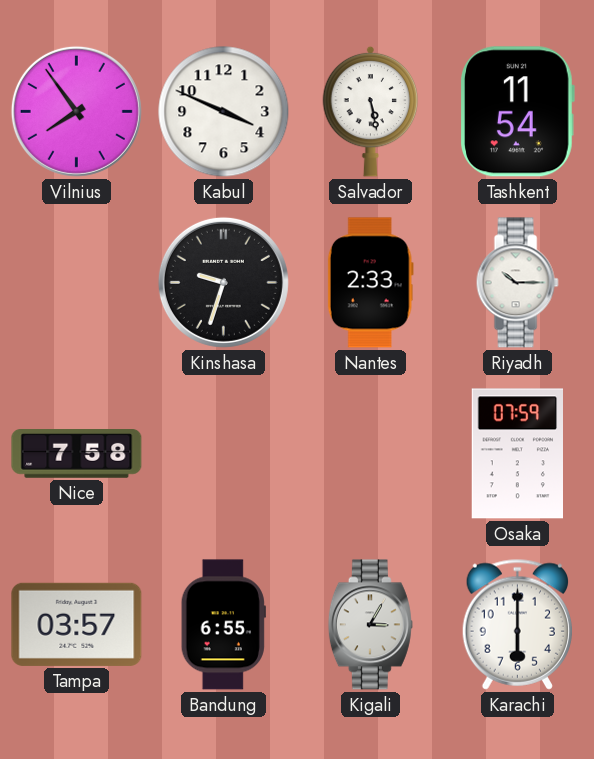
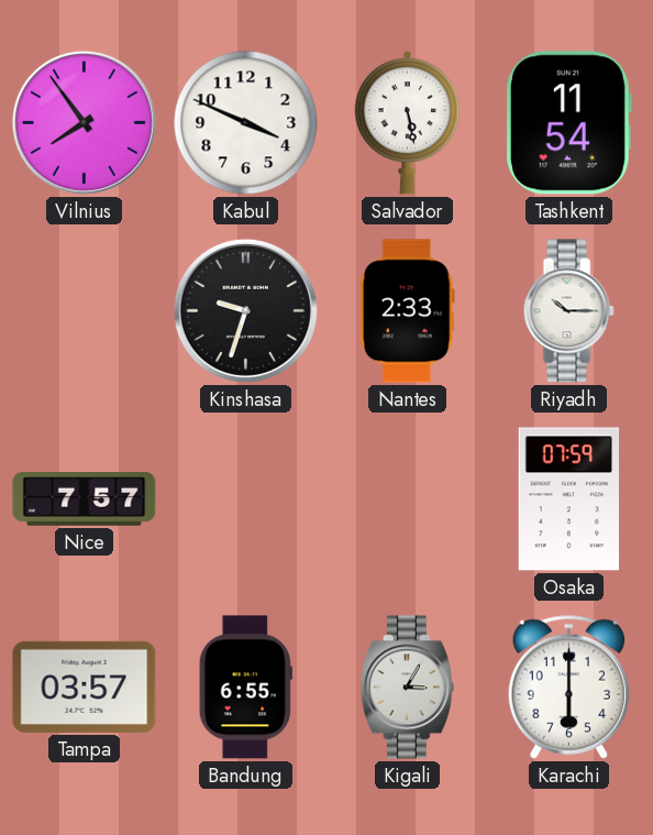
Nice: 7:58 -> 7:57 (85, 499)
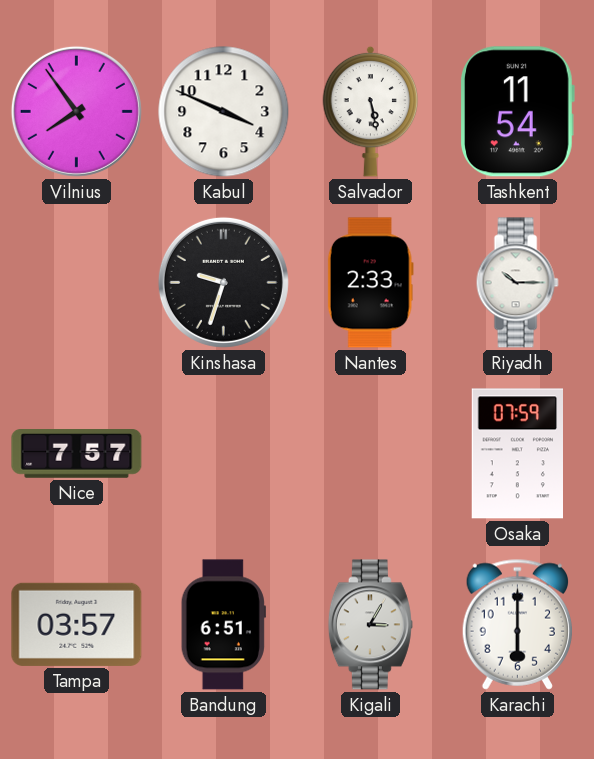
Bandung: 6:55 -> 6:51 (223, 625)
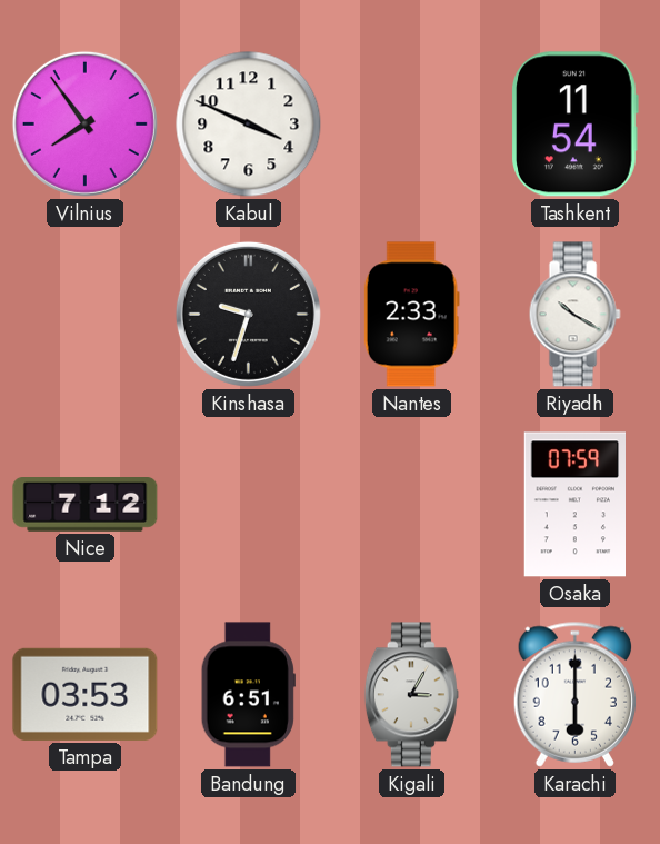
Salvador: 5:28 -> none (371, 111)
Riyadh: 10:15 -> 10:20 (574, 315)
Nice: 7:57 -> 7:12 (86, 505)
Tampa: 03:57 -> 03:53 (86, 694)
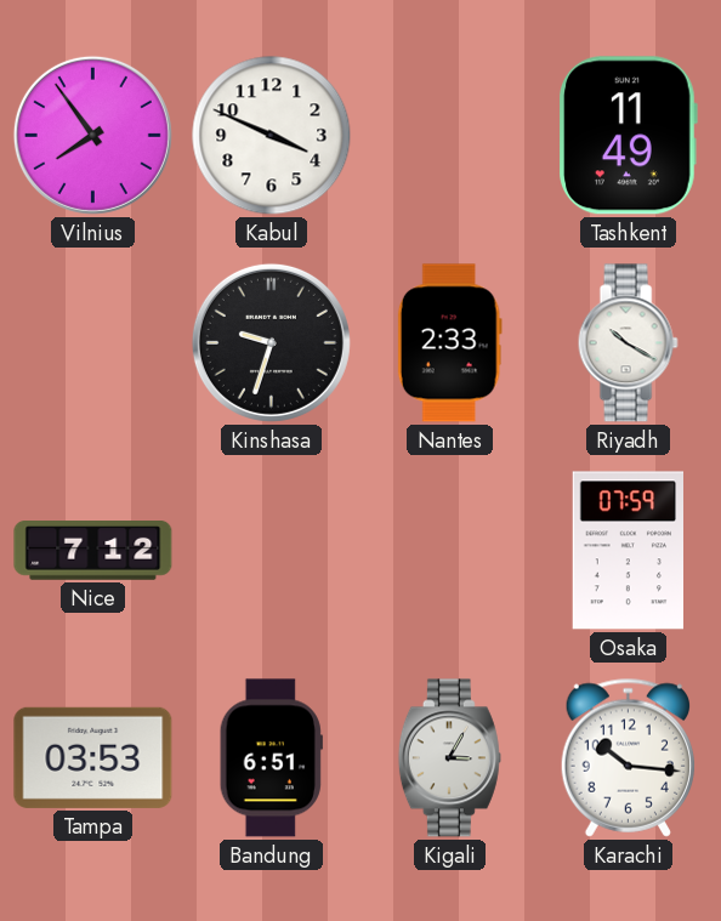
Tashkent: 11:54 -> 11:49 (628, 136)
Karachi: 6:00 -> 10:16 (628, 757)
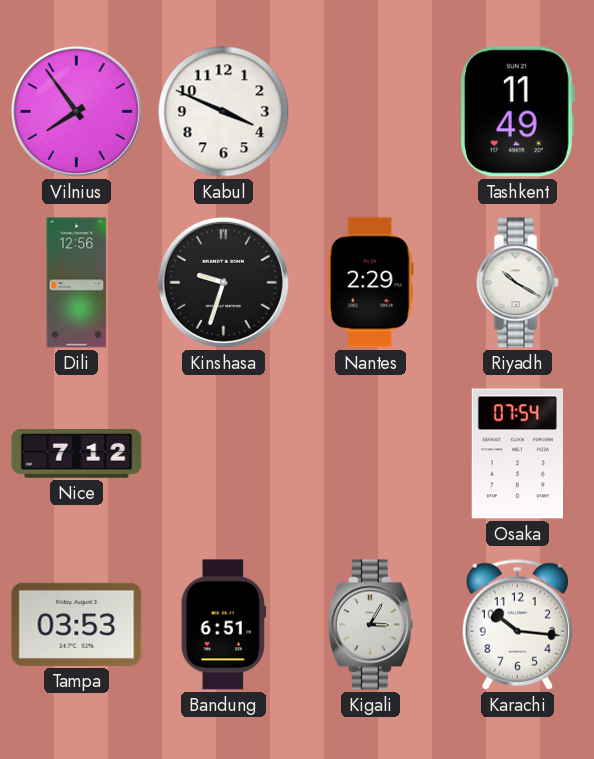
Dili: none -> 12:56 (77, 283)
Nantes: 2:33 -> 2:29 (370, 283)
Osaka: 07:59 -> 07:54 (517, 454)
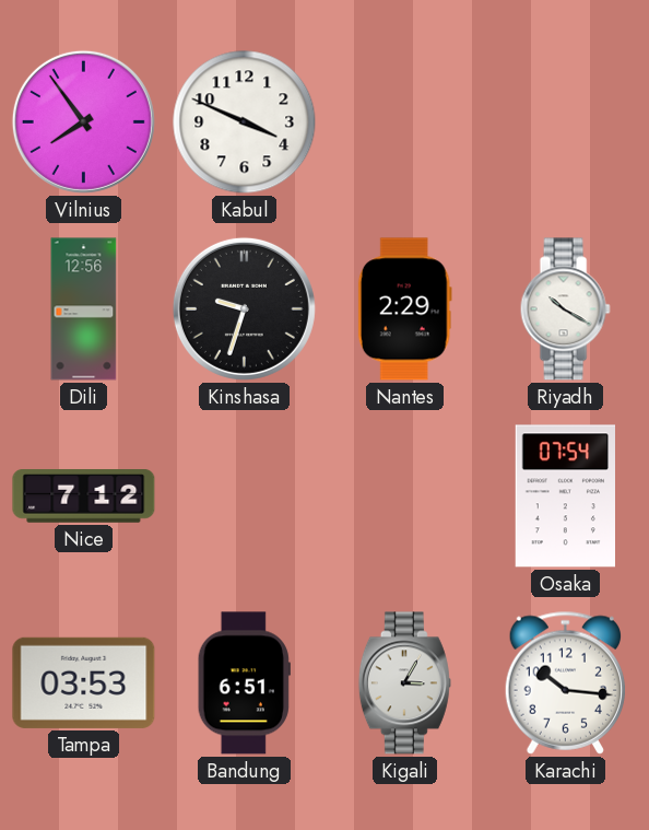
Tashkent: 11:49 -> none (517, 112)
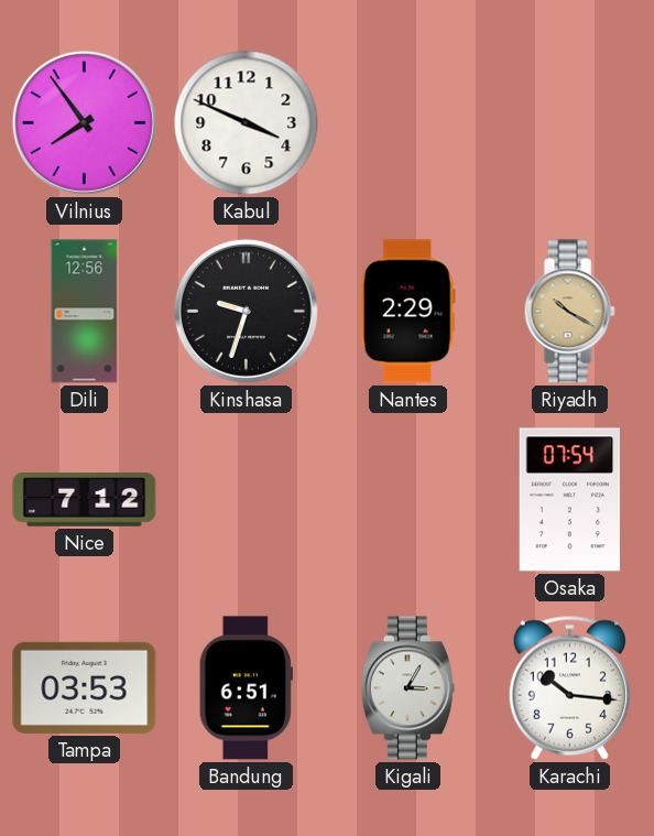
Riyadh dial: white -> champagne (569, 312)
